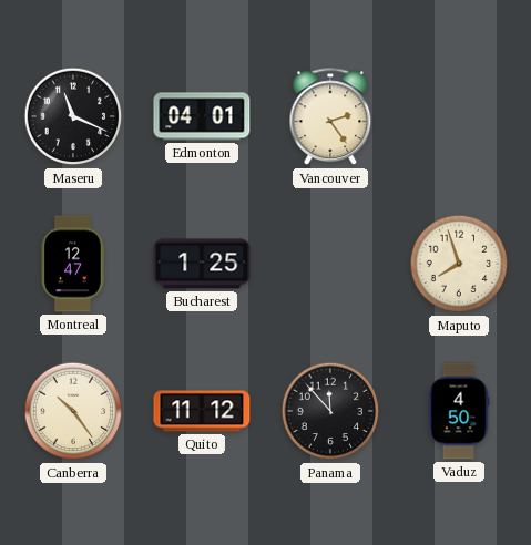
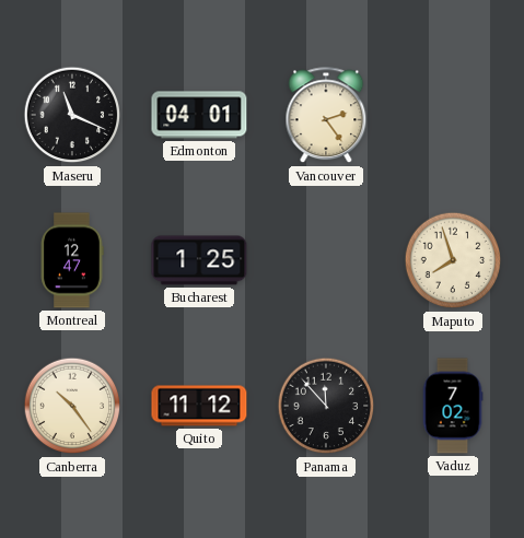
Vaduz: 4:50 -> 7:02 (453, 406)
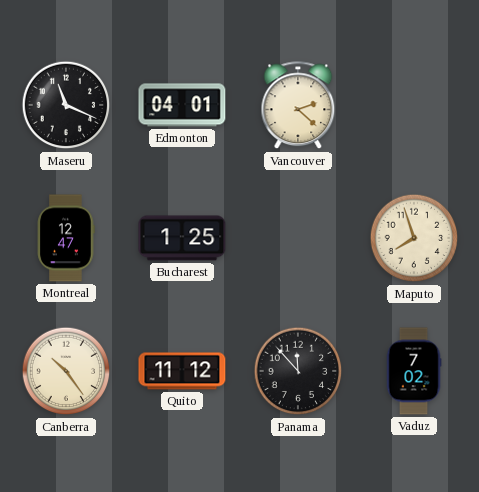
Vancouver: 2:24 -> 2:22 (298, 106)
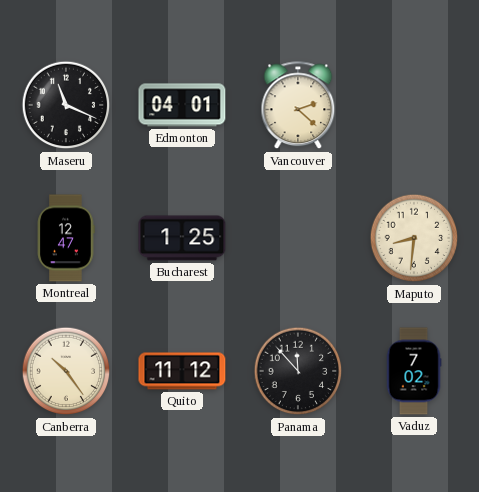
Maputo: 7:57 -> 8:31 (414, 238)
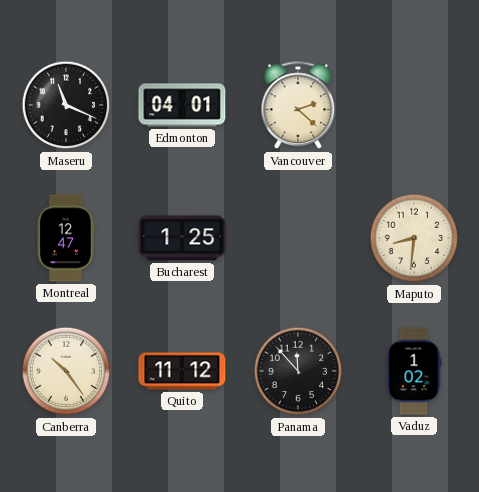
Vaduz: 7:02 -> 1:02 (414, 371)
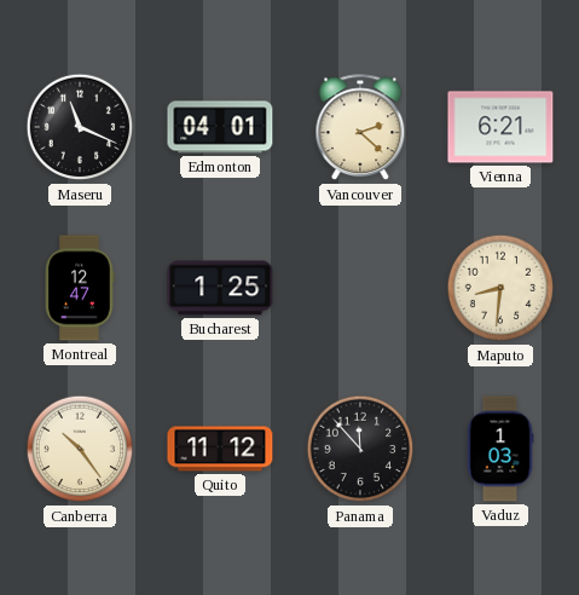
Vienna: none -> 6:21 (500, 127)
Vaduz: 1:02 -> 1:03 (500, 449)
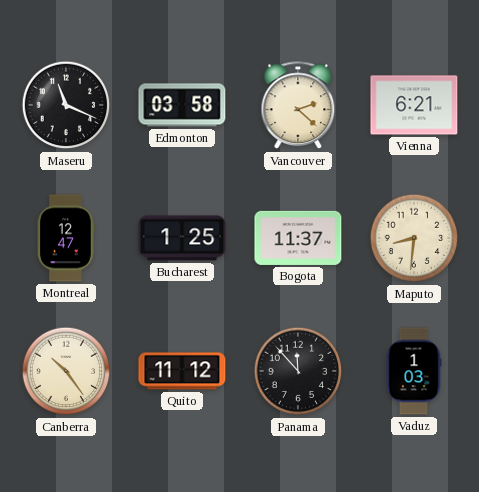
Edmonton: 04:01 -> 03:58 (182, 105)
Bogota: none -> 11:37 (298, 238)
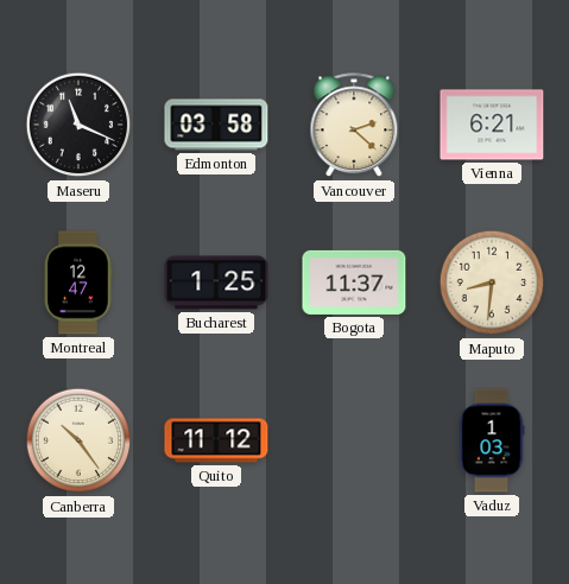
Panama: 11:53 -> none (298, 371)
